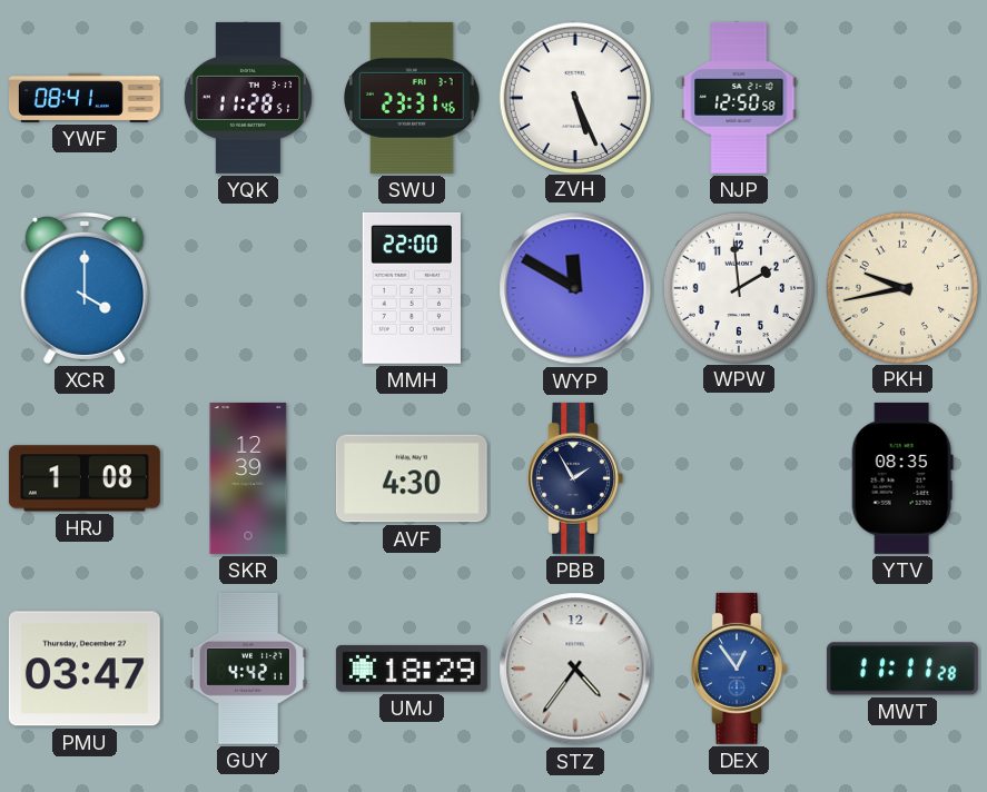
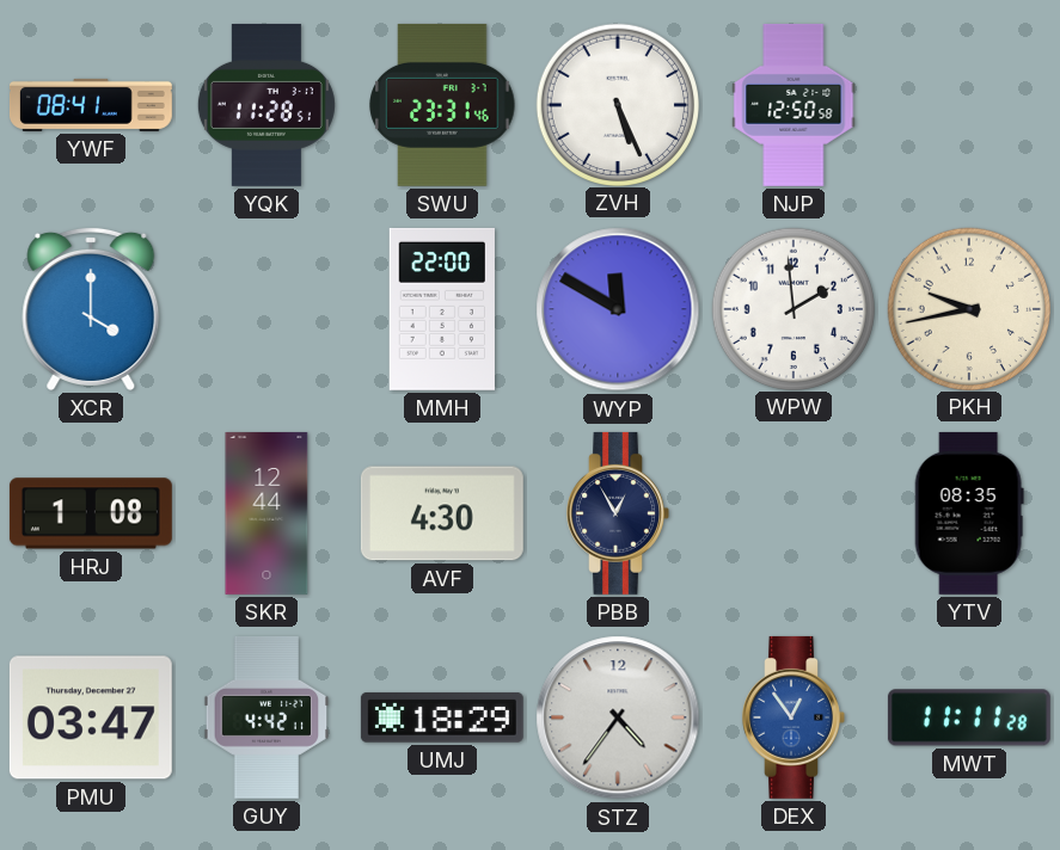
SKR: 12:39 -> 12:44 (266, 513)
PBB: 1:55 -> 12:55 (618, 513)
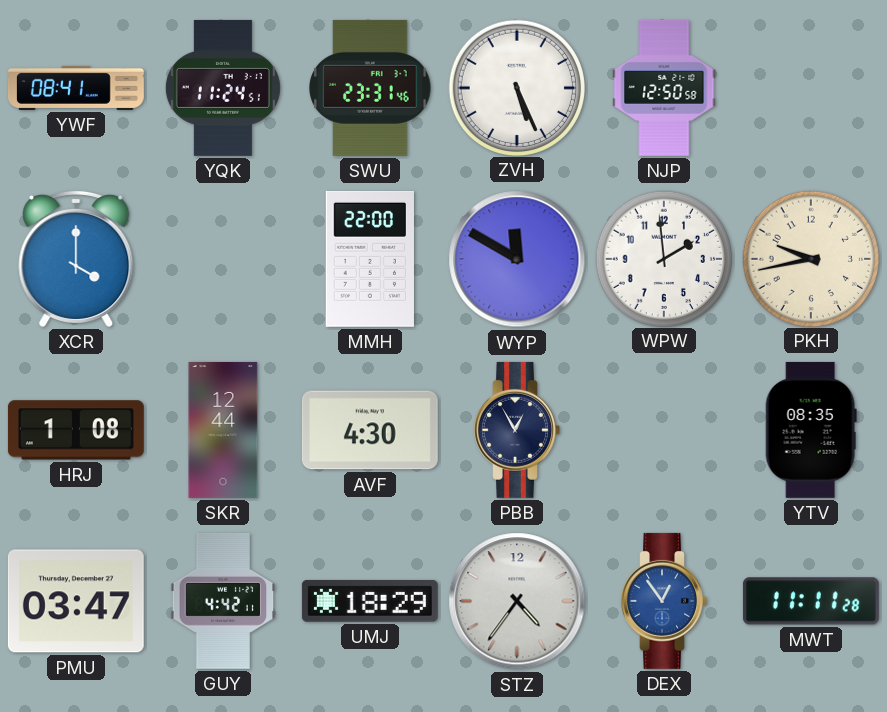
YQK: 11:28 -> 11:24 (223, 88)
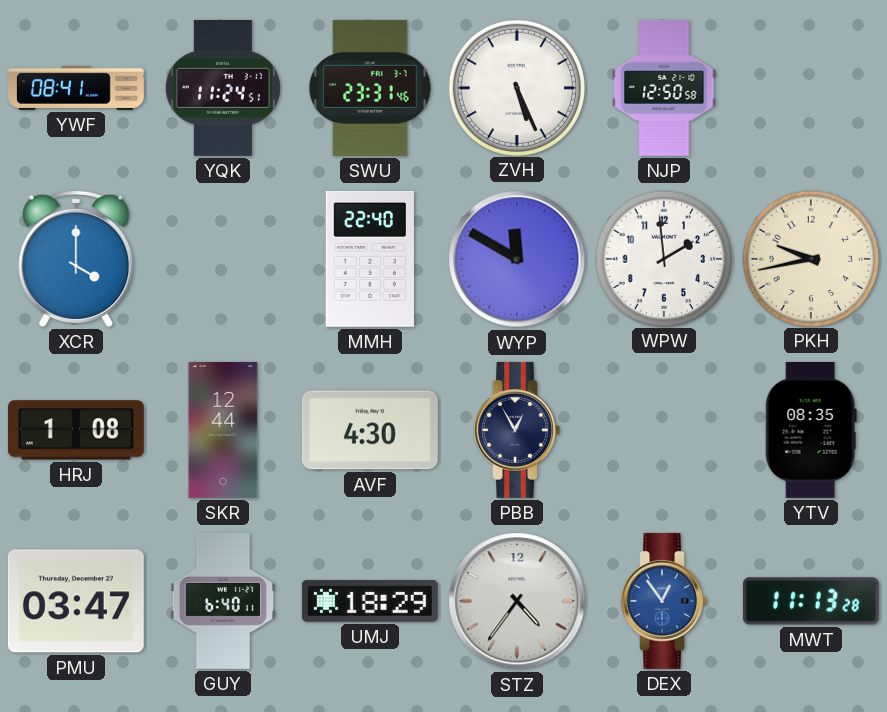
MMH: 22:00 -> 22:40 (369, 259)
GUY: 4:42 -> 6:40 (223, 601)
MWT: 11:11 -> 11:13 (811, 601)
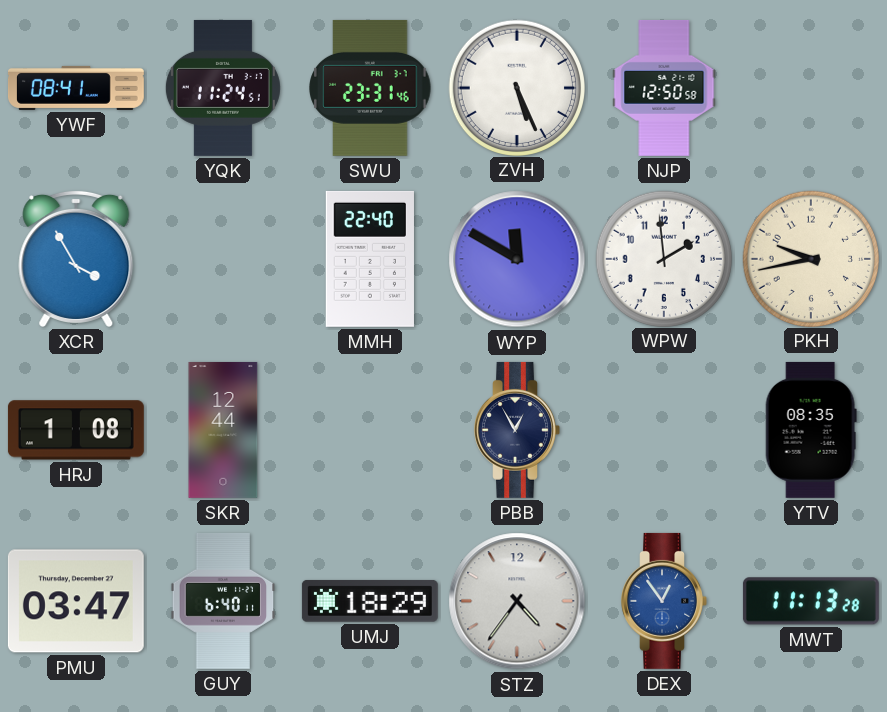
XCR: 4:00 -> 3:55 (76, 258)
AVF: 4:30 -> none (370, 430)
